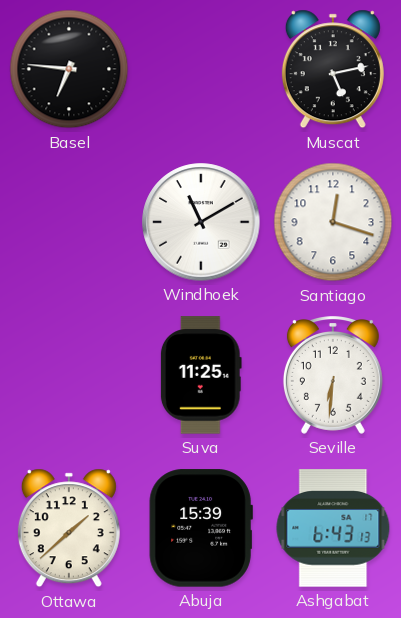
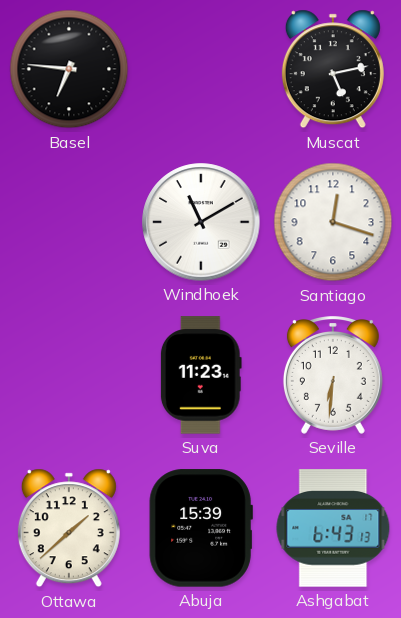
Suva: 11:25 -> 11:23 (201, 375)
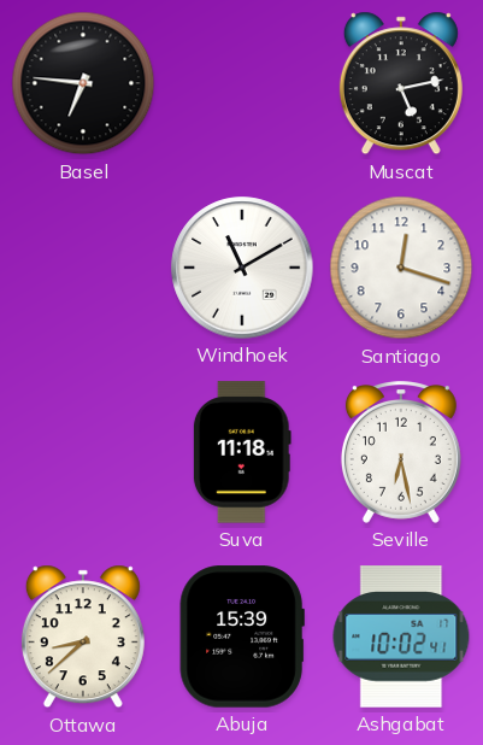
Suva: 11:23 -> 11:18 (242, 452)
Seville: 6:31 -> 6:28 (401, 452)
Ottawa: 1:38 -> 8:38 (83, 637)
Ashgabat: 6:43 -> 10:02 (401, 637)
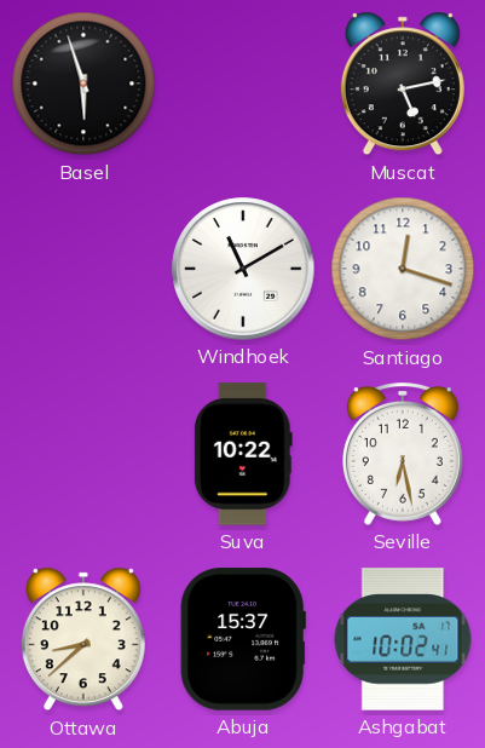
Basel: 6:46 -> 5:57 (83, 84)
Suva: 11:18 -> 10:22 (243, 454)
Abuja: 15:39 -> 15:37 (243, 639)
